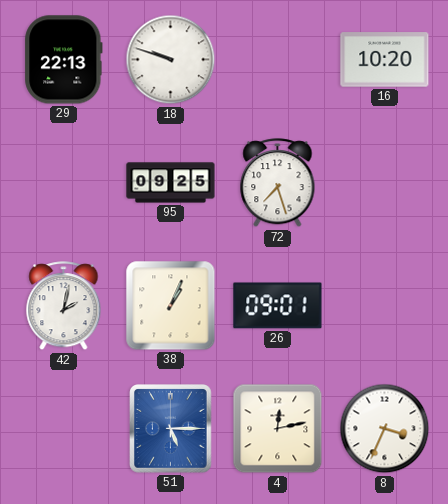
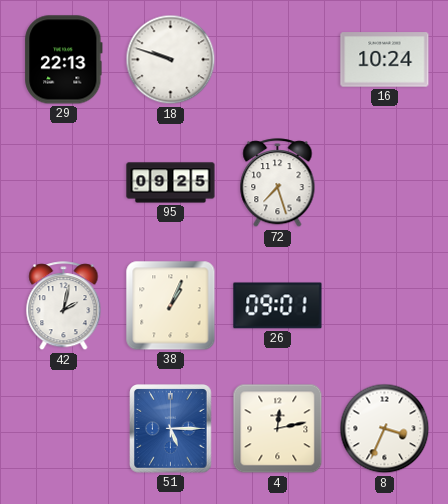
16: 10:20 -> 10:24 (385, 60)
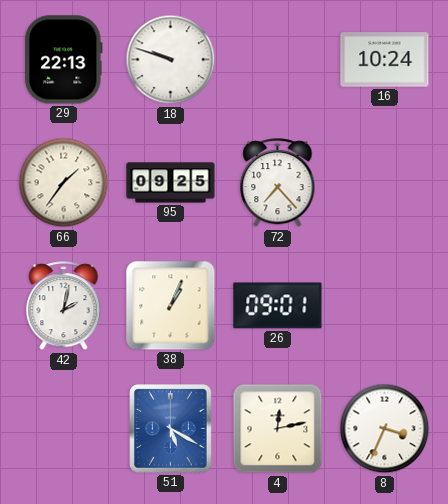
66: none -> 1:36 (64, 183)
72: 7:27 -> 7:23 (278, 183)
51: 5:15 -> 5:20 (171, 429)
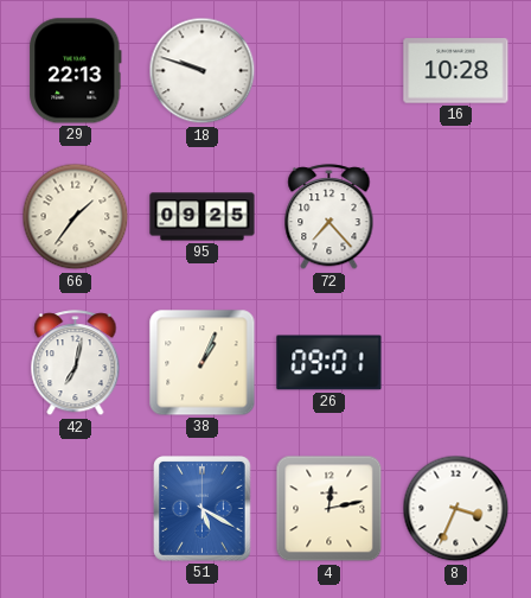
16: 10:24 -> 10:28 (456, 71)
42: 2:02 -> 7:02 (76, 363)
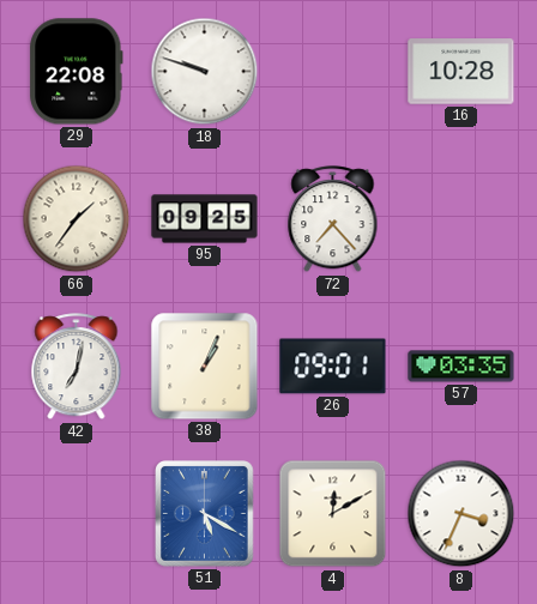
29: 22:13 -> 22:08 (77, 72)
57: none -> 03:35 (461, 367)
4: 12:13 -> 12:10 (333, 514)
